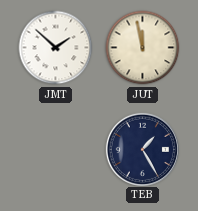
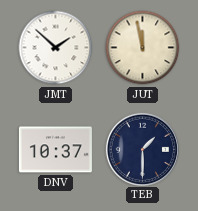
DNV: none -> 10:37 (55, 150)
TEB: 1:25 -> 1:30 (142, 149)
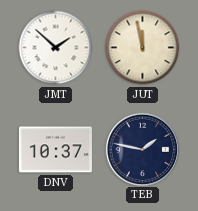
TEB: 1:30 -> 1:47 (142, 149)
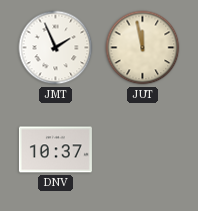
JMT: 1:52 -> 1:56 (56, 48)
TEB: 1:47 -> none (142, 149)
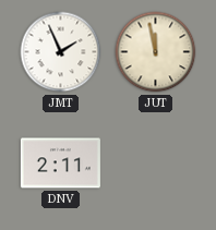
DNV: 10:37 -> 2:11 (60, 164)
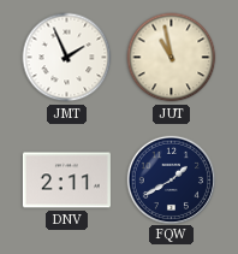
JUT: 11:58 -> 10:58 (172, 58)
FQW: none -> 1:40 (171, 179)
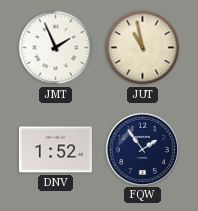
DNV: 2:11 -> 1:52 (55, 150)
FQW: 1:40 -> 1:54 (142, 149)
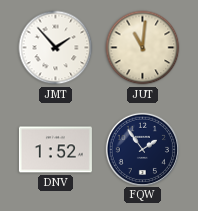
JMT: 1:56 -> 1:53 (56, 48)
JUT: 10:58 -> 11:01 (143, 48)
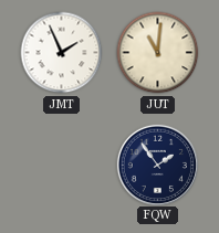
JMT: 1:53 -> 1:56 (62, 53)
DNV: 1:52 -> none (55, 150)
